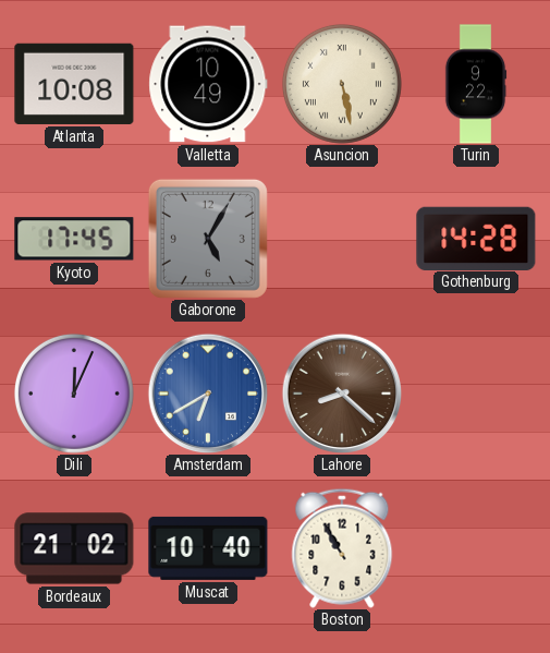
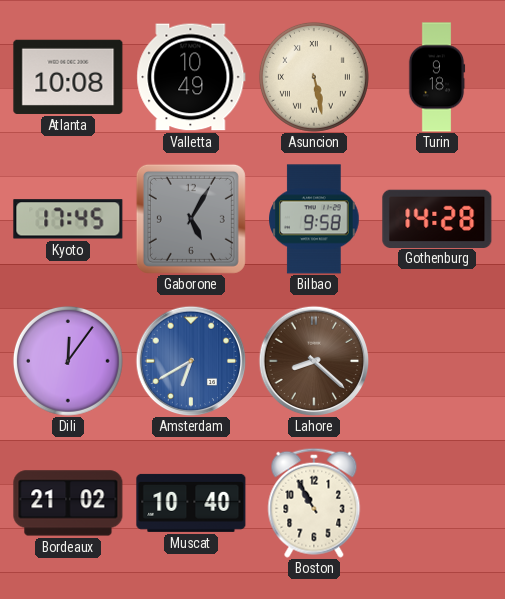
Turin: 9:22 -> 9:18 (437, 77)
Bilbao: none -> 9:58 (314, 219)
Dili: 12:04 -> 12:06 (68, 361)
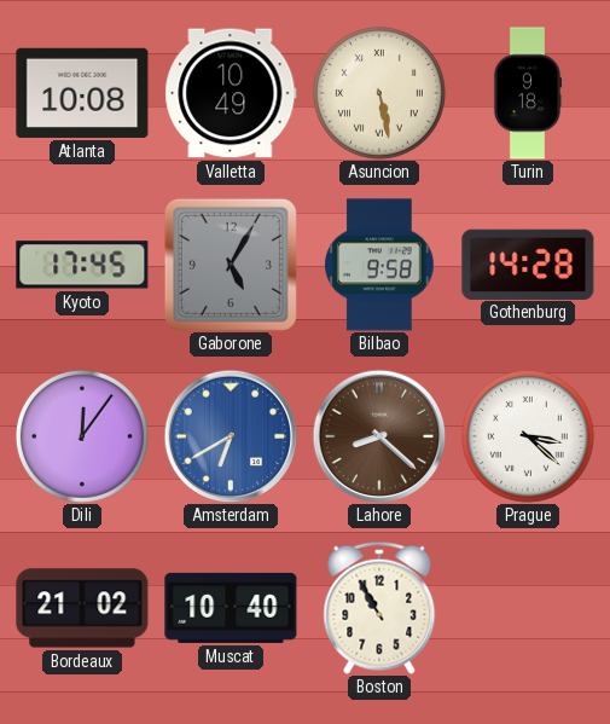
Prague: none -> 3:22 (528, 436)
